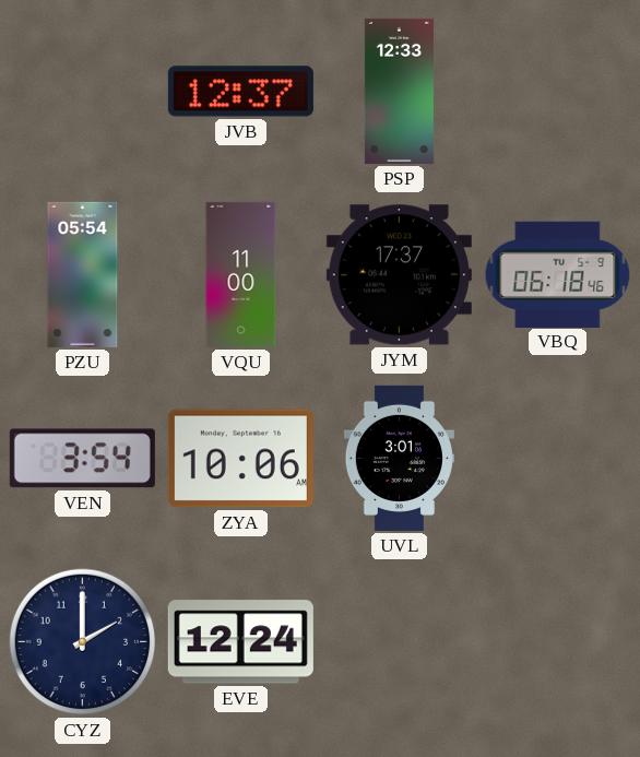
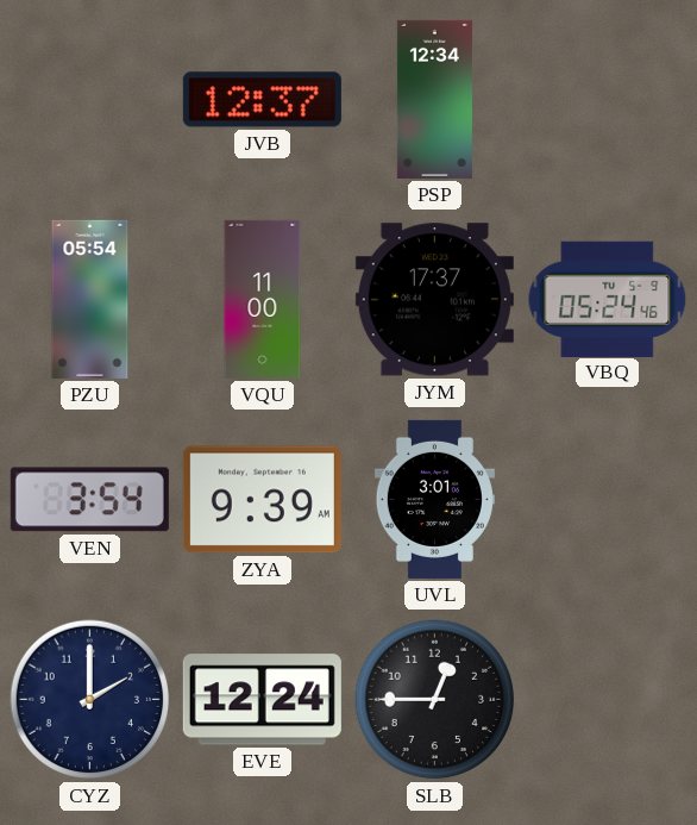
PSP: 12:33 -> 12:34 (434, 99)
VBQ: 06:18 -> 05:24 (608, 299)
ZYA: 10:06 -> 9:39 (262, 500)
SLB: none -> 12:45 (435, 700)
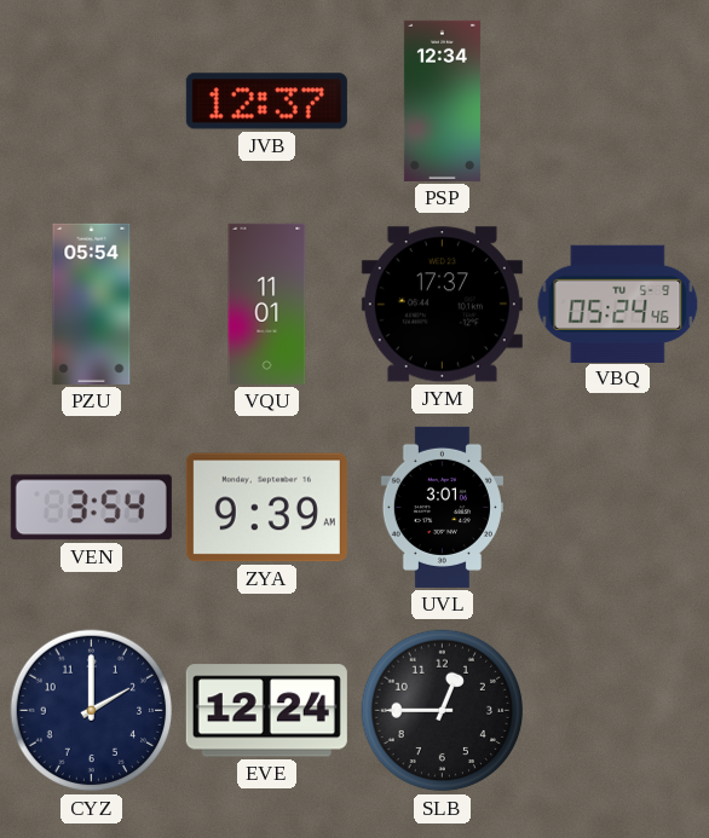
VQU: 11:00 -> 11:01 (267, 304)
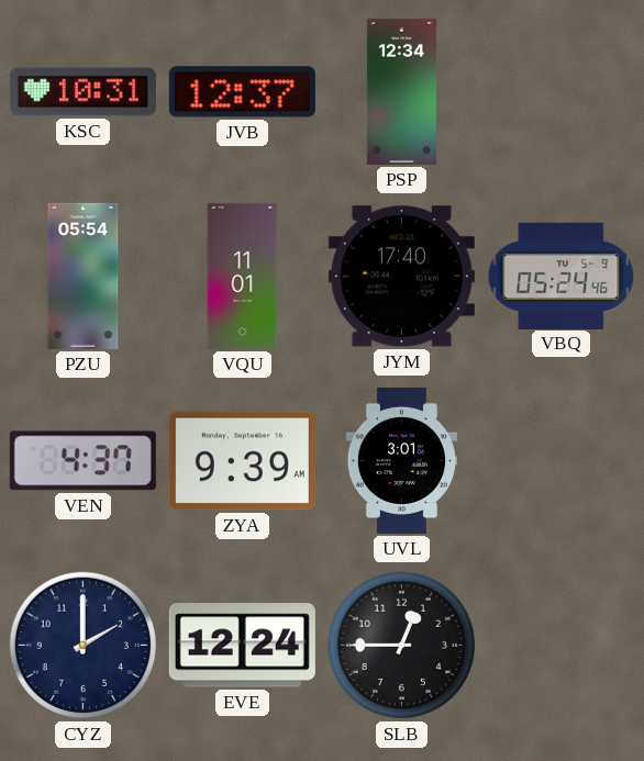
KSC: none -> 10:31 (82, 92)
JYM: 17:37 -> 17:40 (401, 277)
VEN: 3:54 -> 4:37 (82, 461)
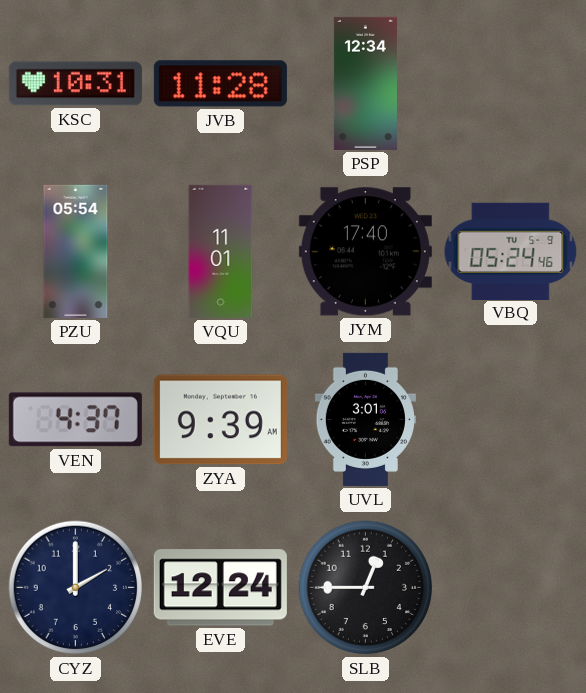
JVB: 12:37 -> 11:28 (220, 84)
